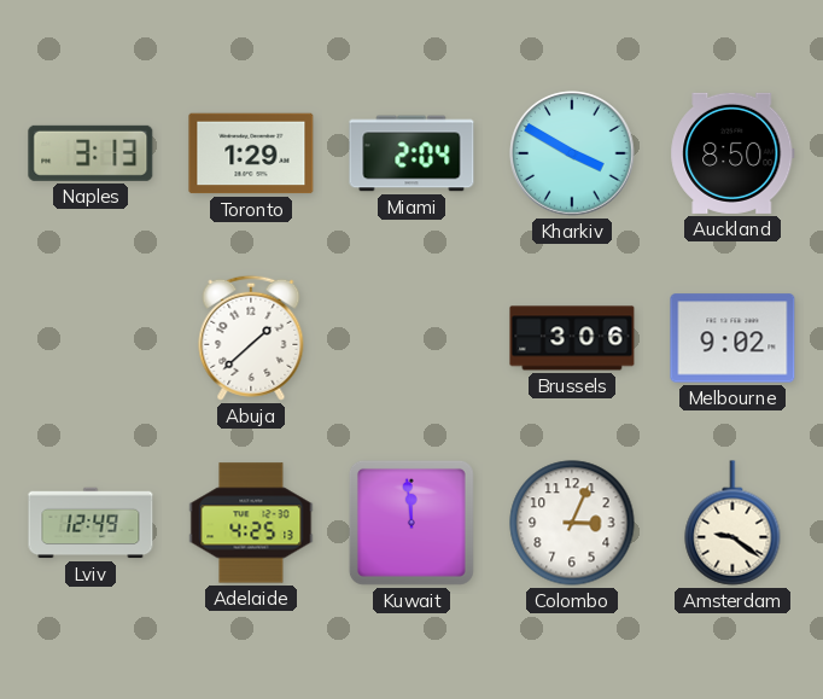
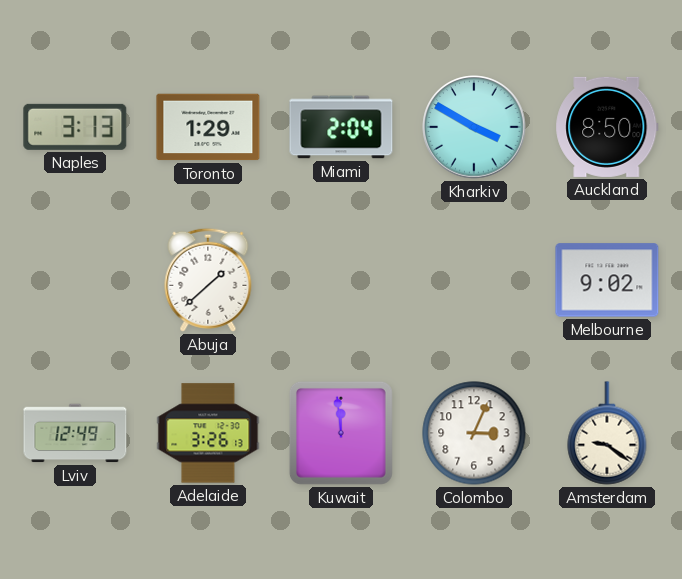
Brussels: 3:06 -> none (572, 338)
Adelaide: 4:25 -> 3:26 (208, 433)
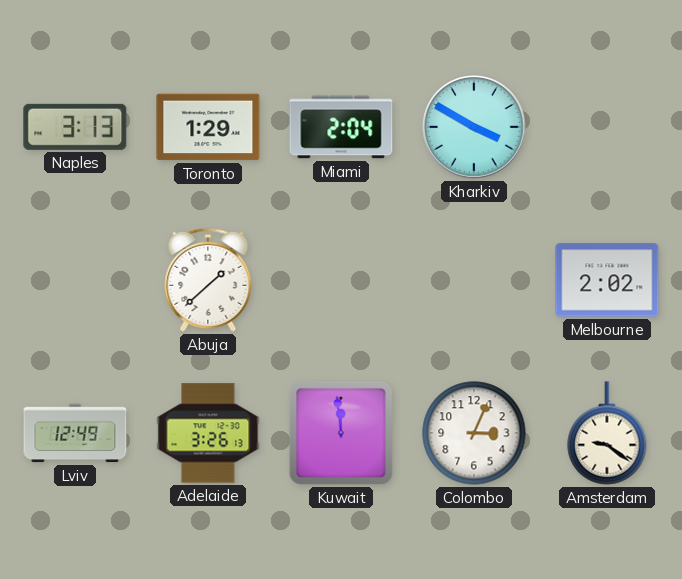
Auckland: 8:50 -> none (607, 127)
Melbourne: 9:02 -> 2:02 (607, 280)
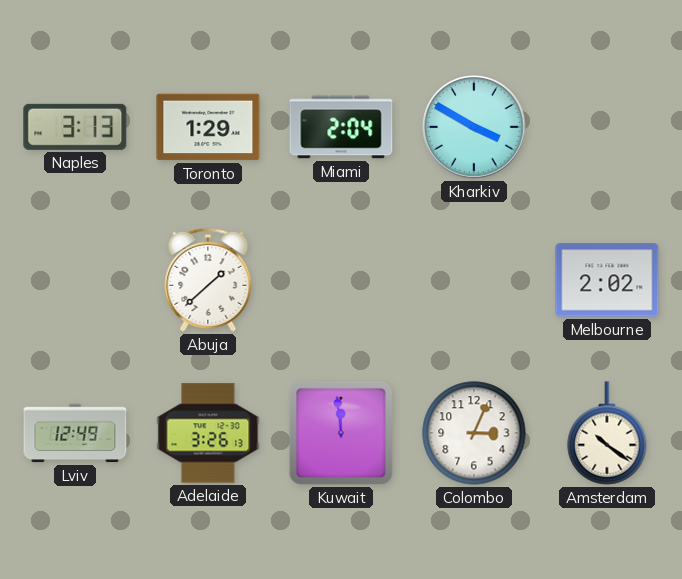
Amsterdam: 9:21 -> 10:21 (607, 433)
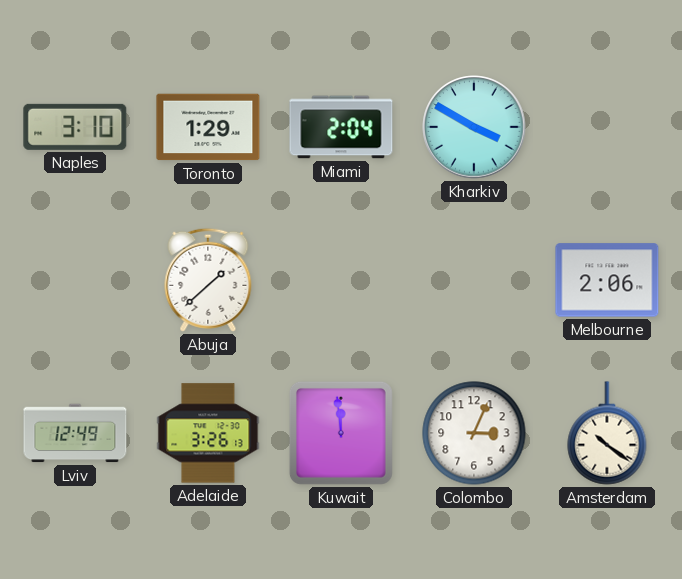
Naples: 3:13 -> 3:10 (75, 127)
Melbourne: 2:02 -> 2:06 (607, 280)
